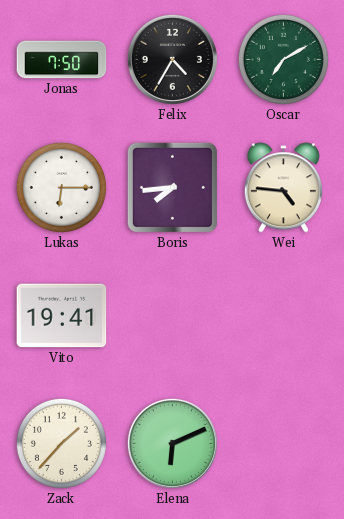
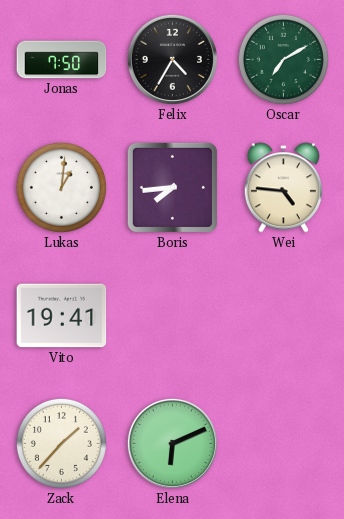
Lukas: 6:15 -> 1:01 (61, 187)
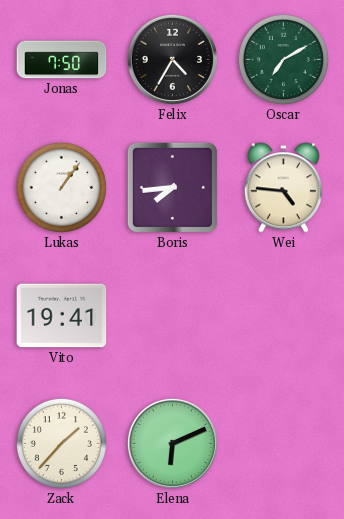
Lukas: 1:01 -> 1:06 (61, 187)
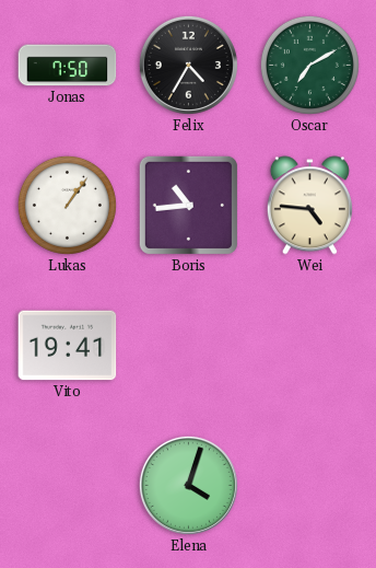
Boris: 7:44 -> 10:44 (188, 205)
Zack: 1:37 -> none (61, 443)
Elena: 6:11 -> 4:03 (188, 485)
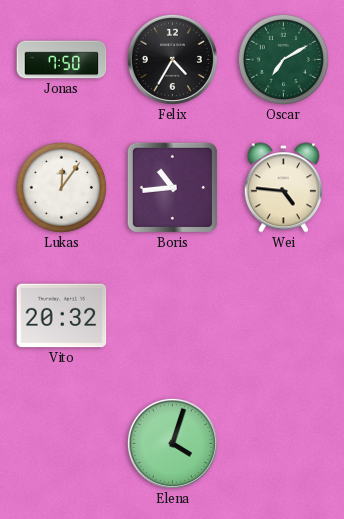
Lukas: 1:06 -> 12:06 (61, 187)
Vito: 19:41 -> 20:32 (62, 316)
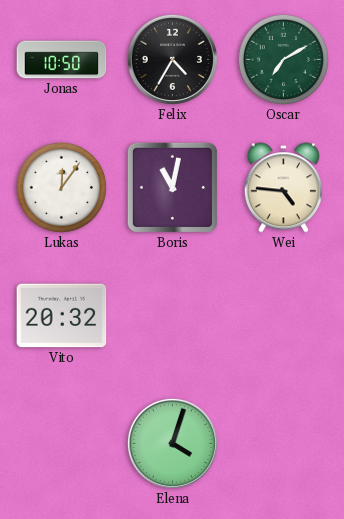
Jonas: 7:50 -> 10:50 (62, 60)
Boris: 10:44 -> 11:02 (172, 187)
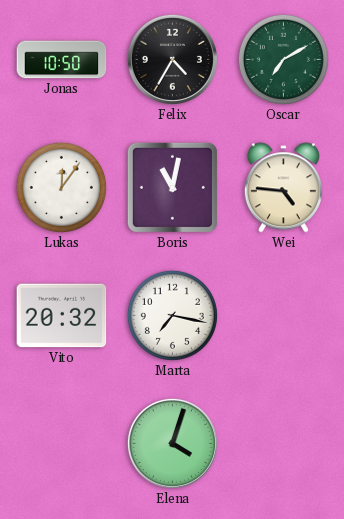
Marta: none -> 7:17 (172, 315)
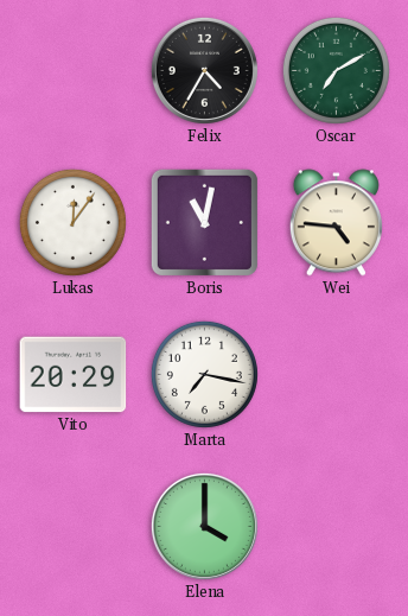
Jonas: 10:50 -> none (62, 60)
Vito: 20:32 -> 20:29 (74, 375)
Elena: 4:03 -> 4:00 (204, 526)
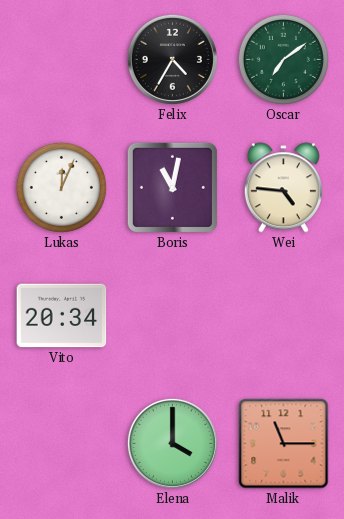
Oscar: 7:10 -> 7:09 (283, 59)
Lukas: 12:06 -> 12:04 (61, 187)
Vito: 20:29 -> 20:34 (62, 316)
Marta: 7:17 -> none (204, 374)
Malik: none -> 11:15 (284, 444)
